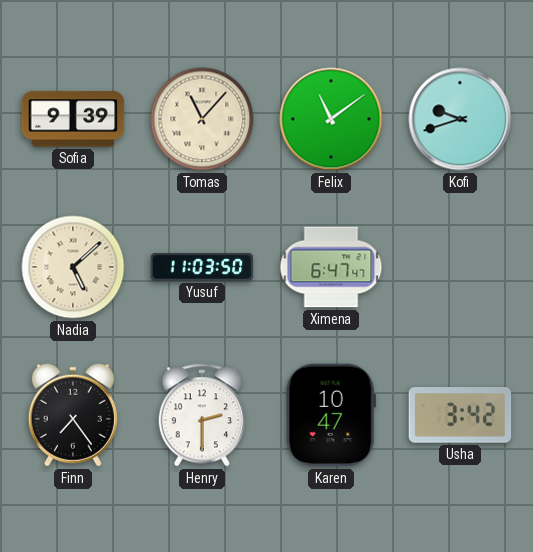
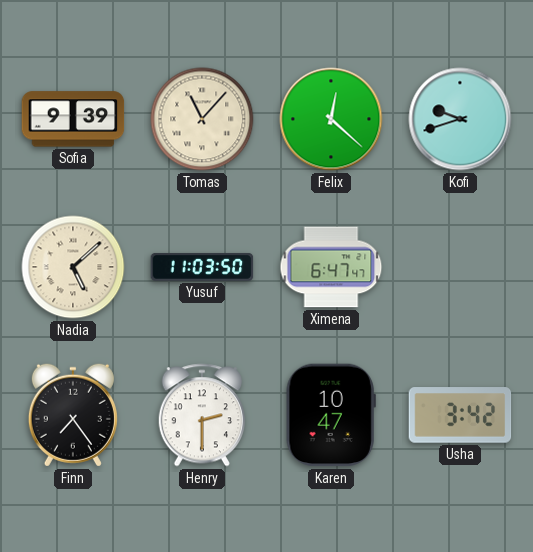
Felix: 11:09 -> 12:22 (331, 119)
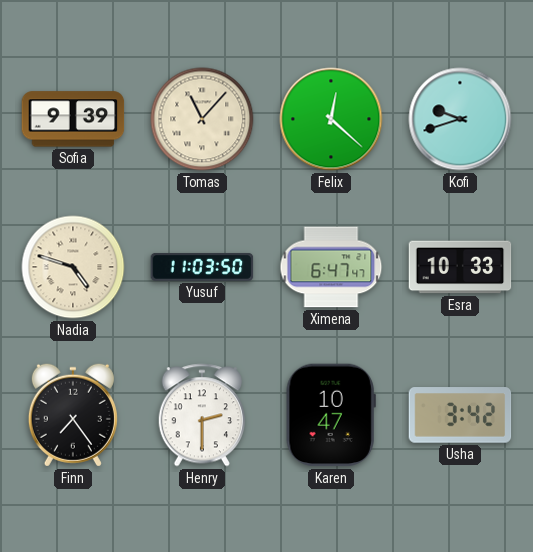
Nadia: 5:08 -> 4:48 (73, 267)
Esra: none -> 10:33 (460, 267)
